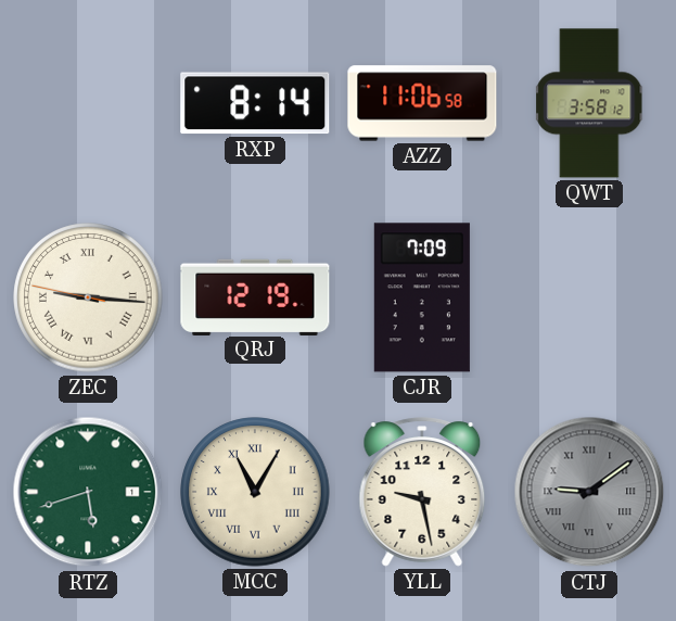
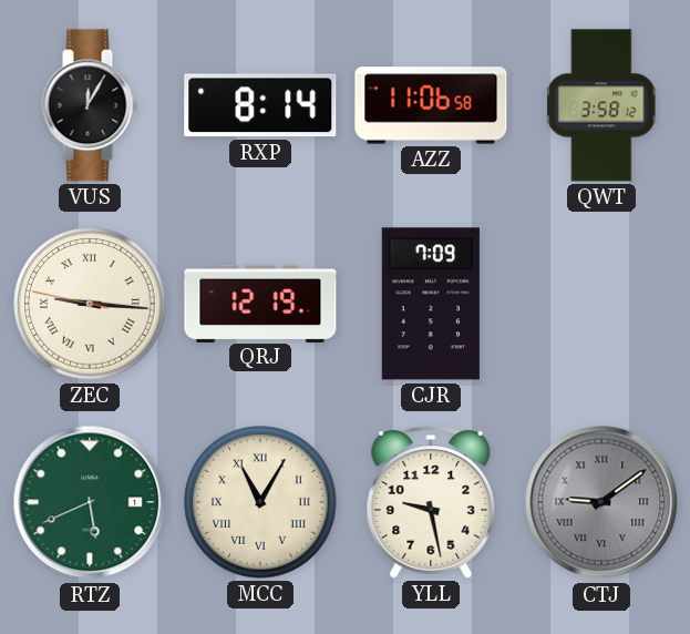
VUS: none -> 12:05 (90, 105)
RTZ: 5:42 -> 5:41 (90, 502)
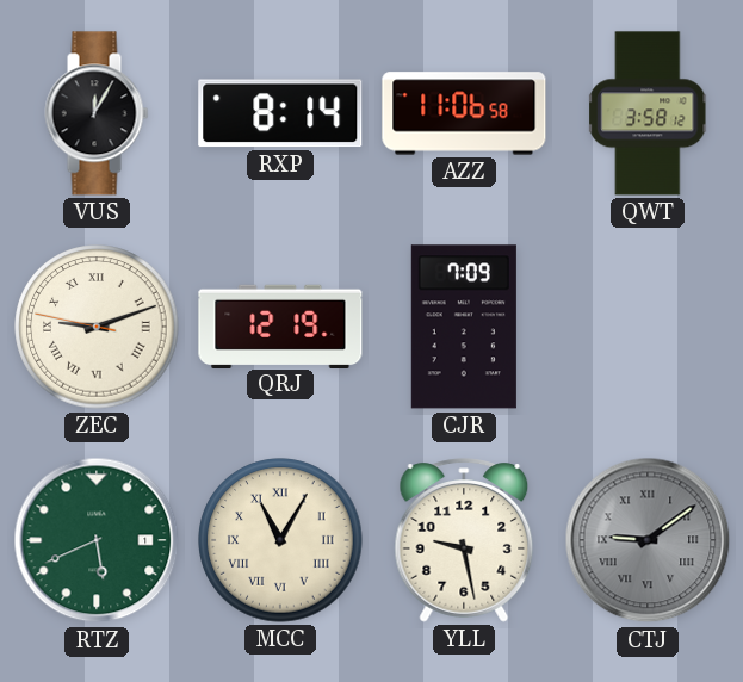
ZEC: 9:15 -> 9:11 (97, 327)
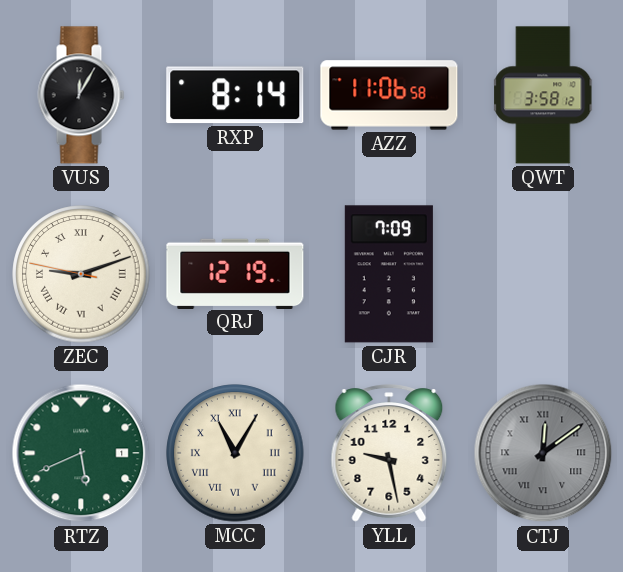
CTJ: 9:09 -> 12:09 (543, 453)
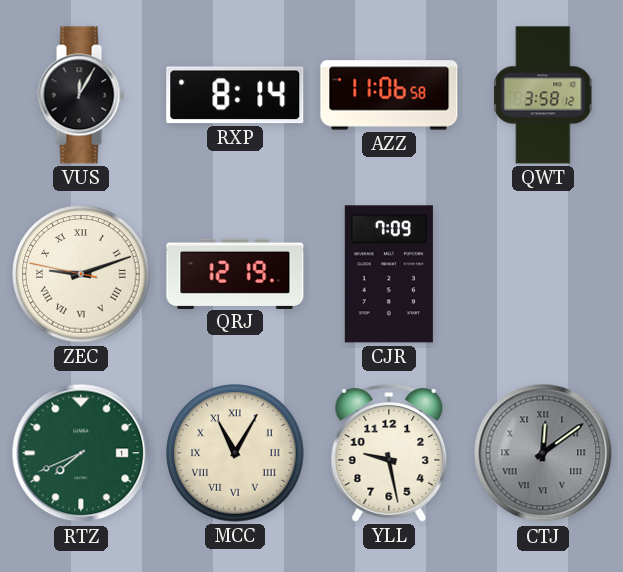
RTZ: 5:41 -> 7:41 (81, 453)
